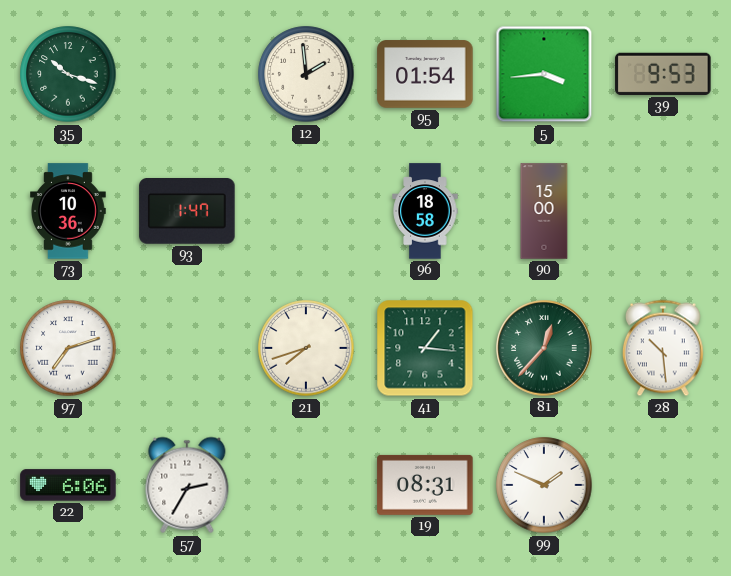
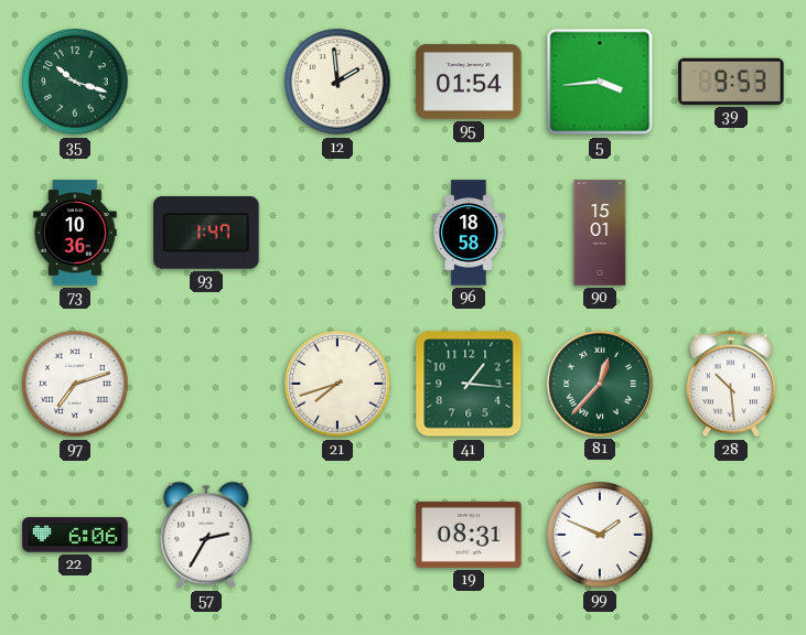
90: 15:00 -> 15:01 (600, 233)
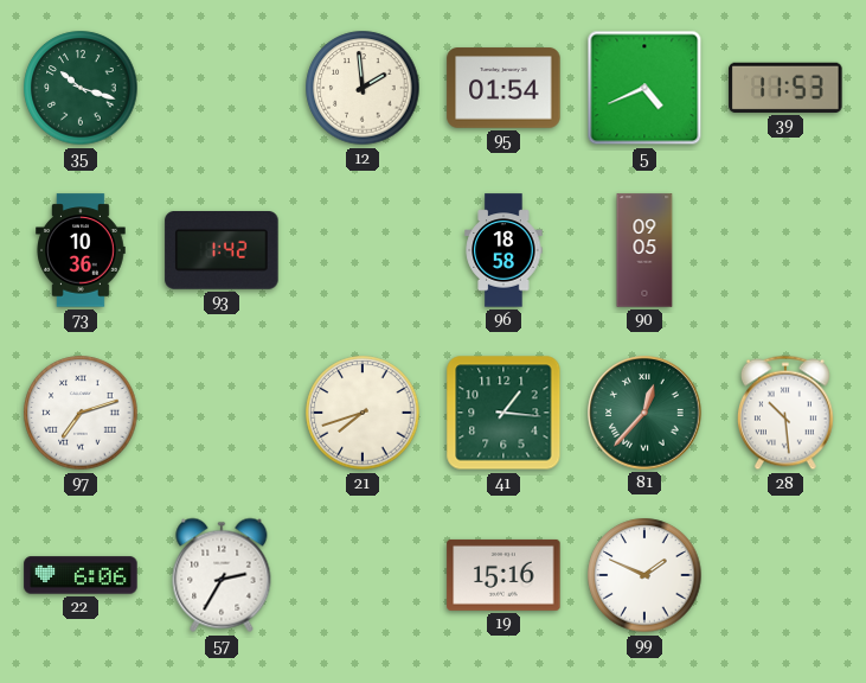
5: 3:44 -> 4:41 (644, 88)
39: 9:53 -> 11:53 (785, 88)
93: 1:47 -> 1:42 (222, 251)
90: 15:01 -> 09:05 (644, 250)
19: 08:31 -> 15:16 (503, 575)
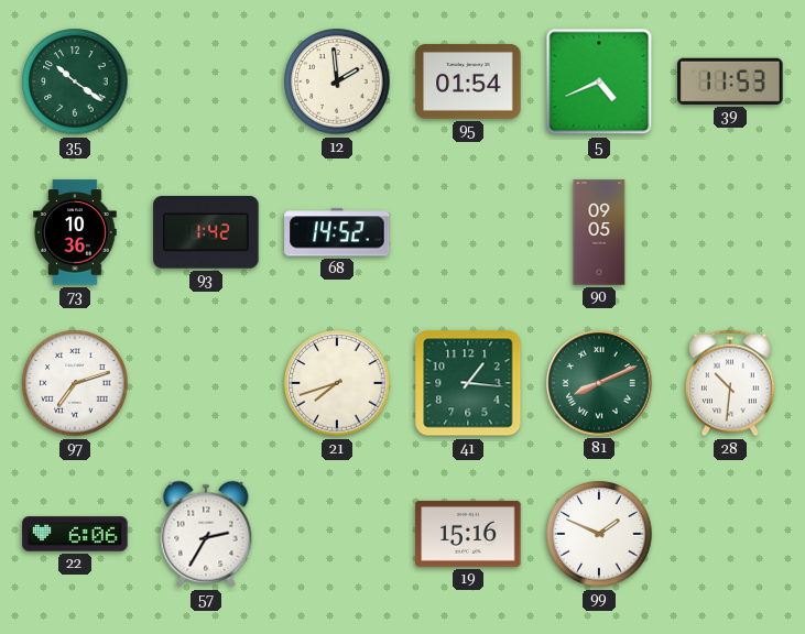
35: 10:18 -> 10:21 (75, 81)
68: none -> 14:52 (337, 232)
96: 18:58 -> none (503, 250)
81: 12:37 -> 8:11 (599, 383)
28: 10:29 -> 10:31 (730, 383)
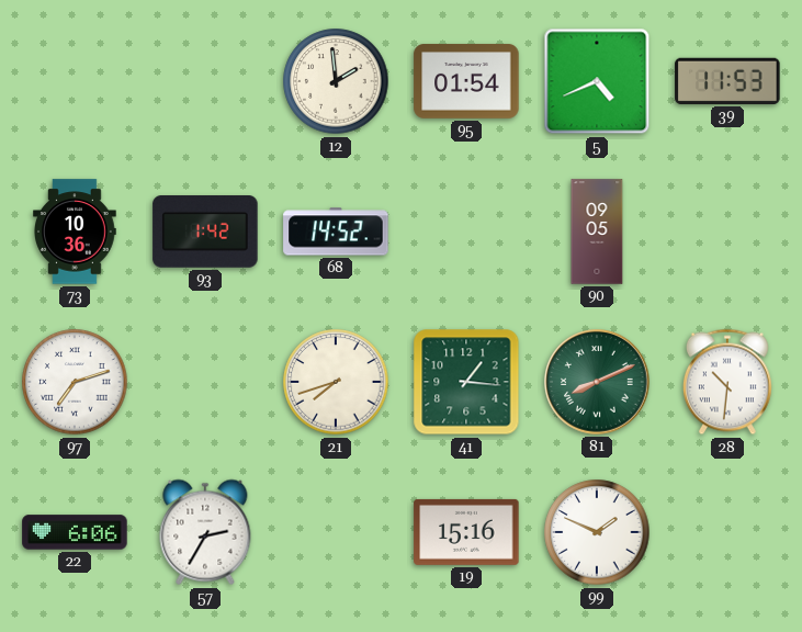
35: 10:21 -> none (75, 81)
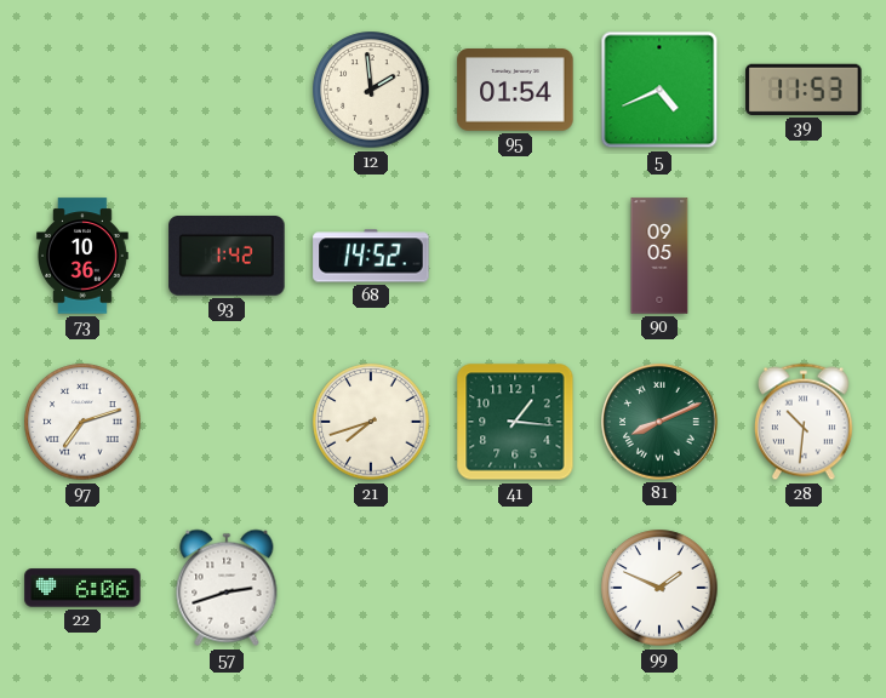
57: 2:35 -> 2:42 (227, 588)
19: 15:16 -> none (466, 532)
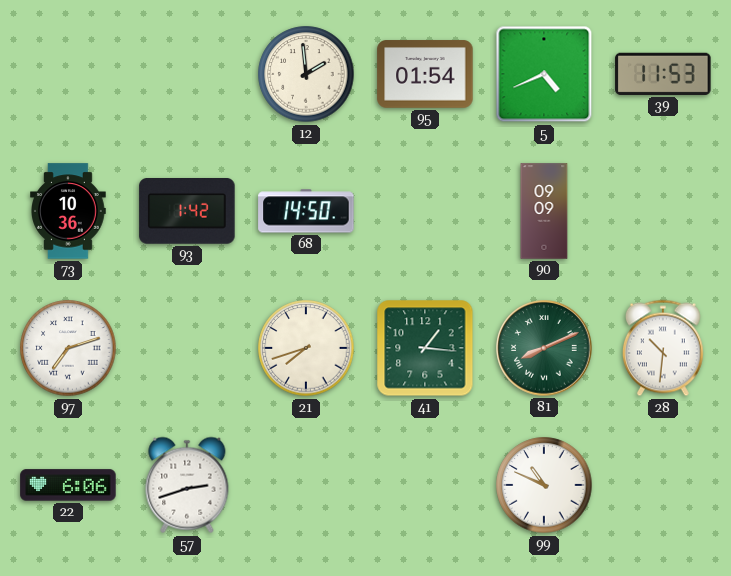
68: 14:52 -> 14:50 (306, 211)
90: 09:05 -> 09:09 (544, 211)
99: 1:49 -> 10:49 (544, 485)
